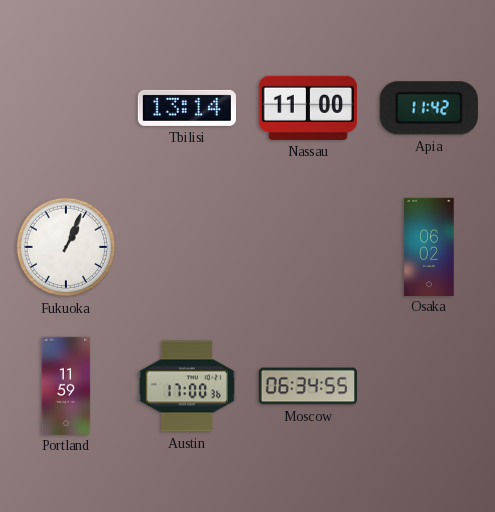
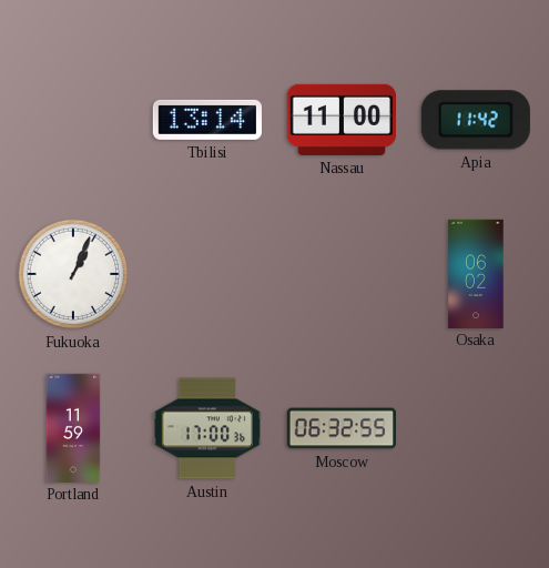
Moscow: 06:34 -> 06:32 (340, 428)
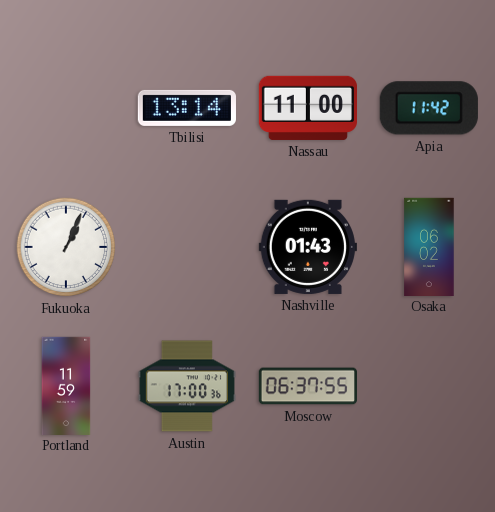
Nashville: none -> 01:43 (308, 247)
Moscow: 06:32 -> 06:37 (307, 386)
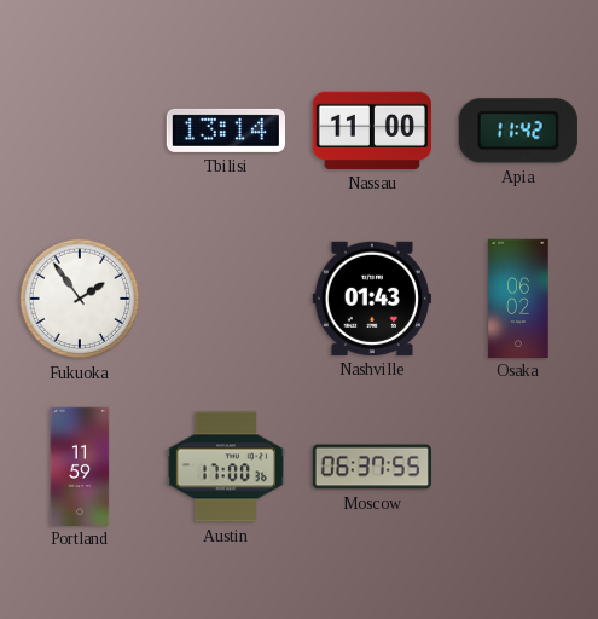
Fukuoka: 1:04 -> 1:54 (80, 299)
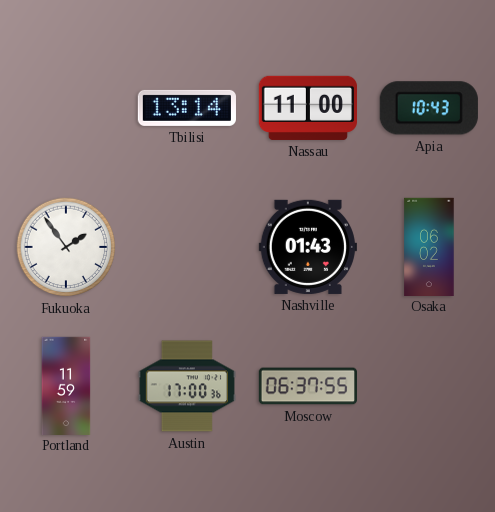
Apia: 11:42 -> 10:43 (429, 108)
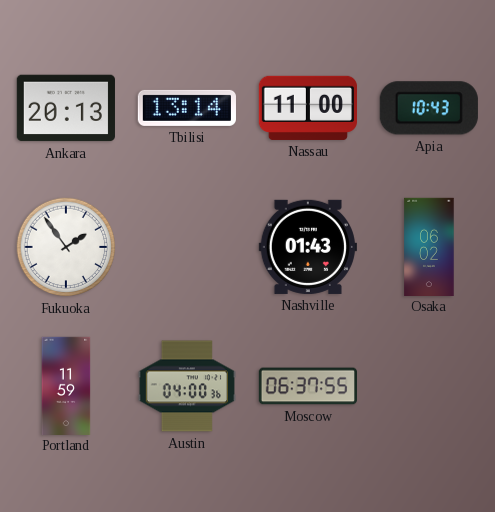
Ankara: none -> 20:13 (66, 108)
Austin: 17:00 -> 04:00 (186, 386)
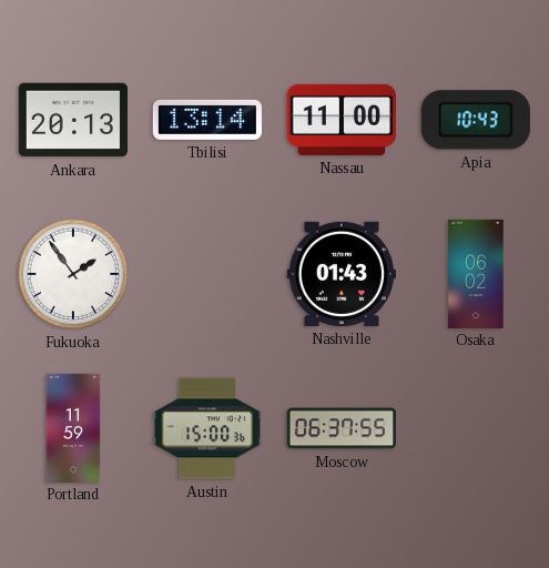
Austin: 04:00 -> 15:00 (206, 428)
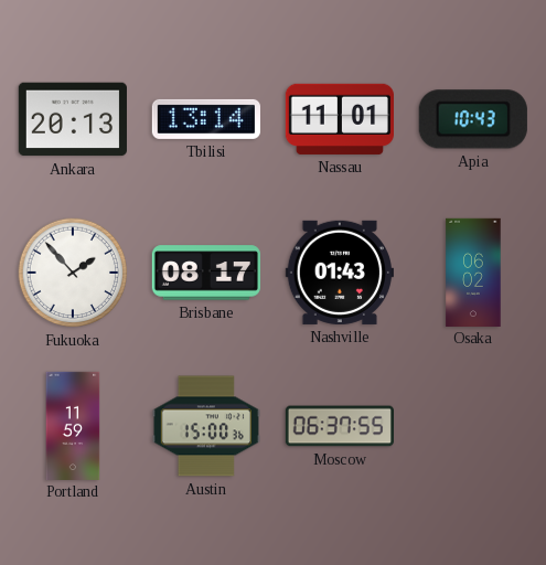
Nassau: 11:00 -> 11:01 (339, 119)
Fukuoka: 1:54 -> 1:53 (73, 273)
Brisbane: none -> 08:17 (205, 273)
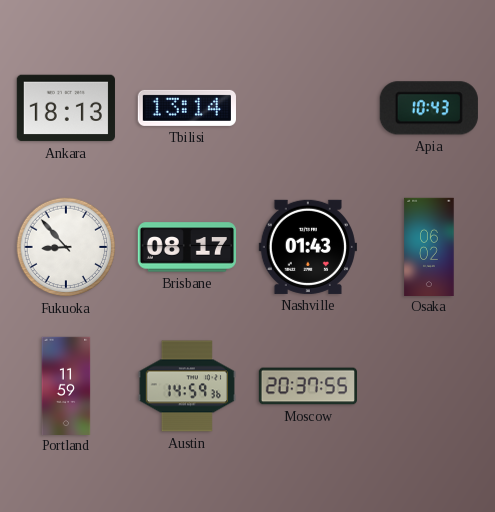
Ankara: 20:13 -> 18:13 (66, 108)
Nassau: 11:01 -> none (339, 119)
Fukuoka: 1:53 -> 8:53 (66, 247)
Austin: 15:00 -> 14:59 (186, 386)
Moscow: 06:37 -> 20:37 (307, 386)
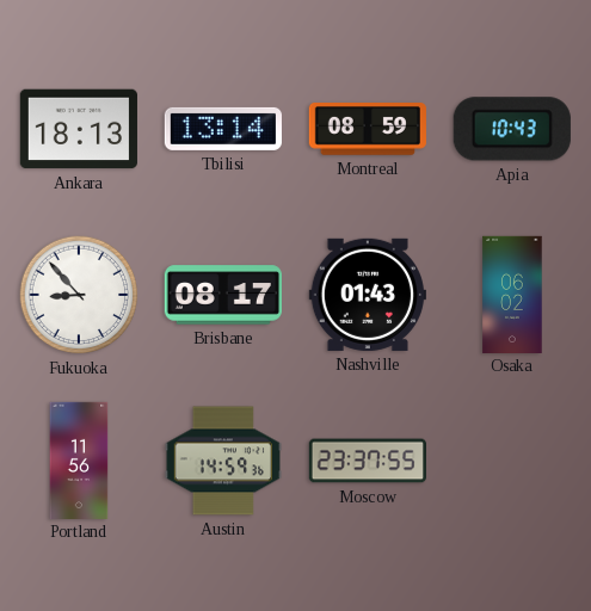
Montreal: none -> 08:59 (367, 129)
Portland: 11:59 -> 11:56 (79, 459)
Moscow: 20:37 -> 23:37 (367, 461)
